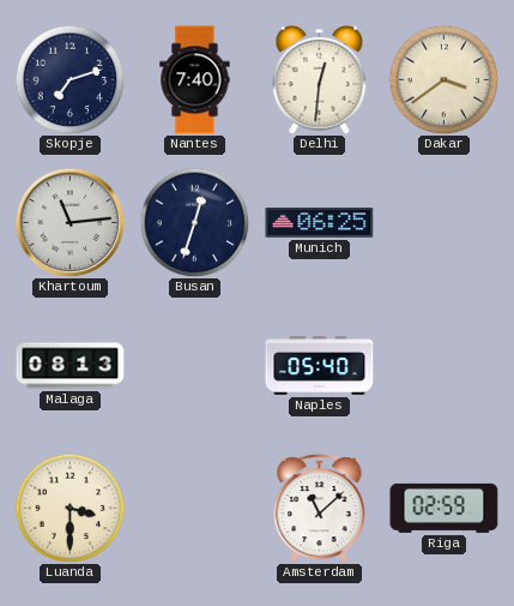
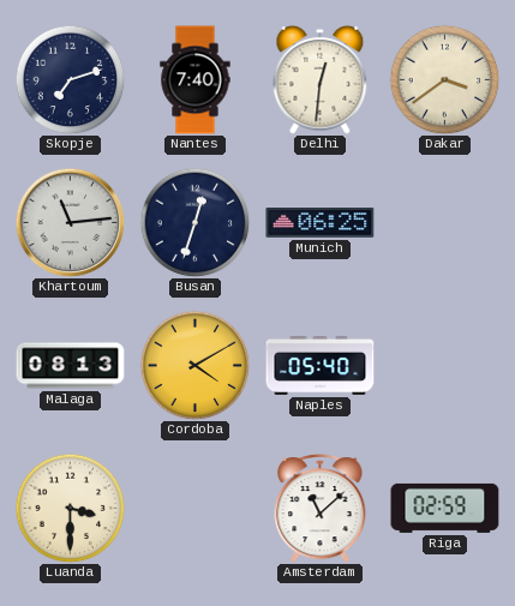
Cordoba: none -> 4:10 (194, 365)
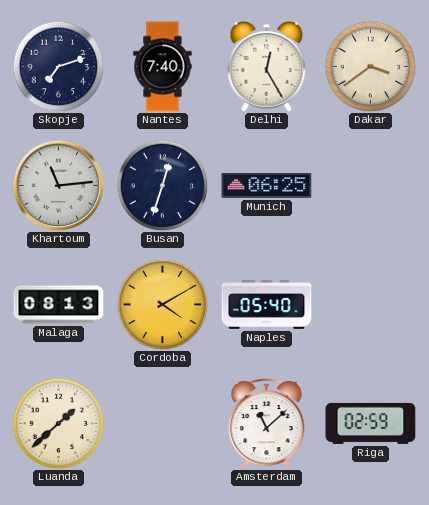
Delhi: 12:31 -> 12:25 (267, 67)
Luanda: 3:30 -> 1:38 (58, 423)
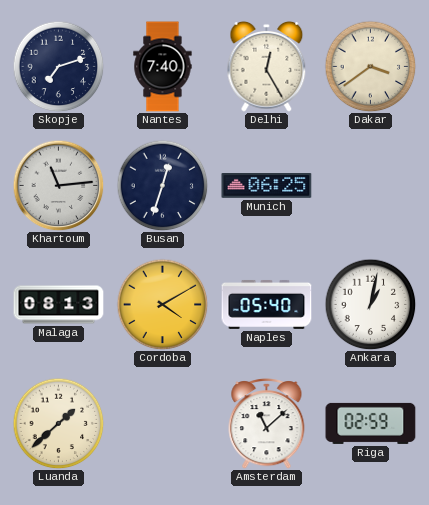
Ankara: none -> 1:02 (370, 304)
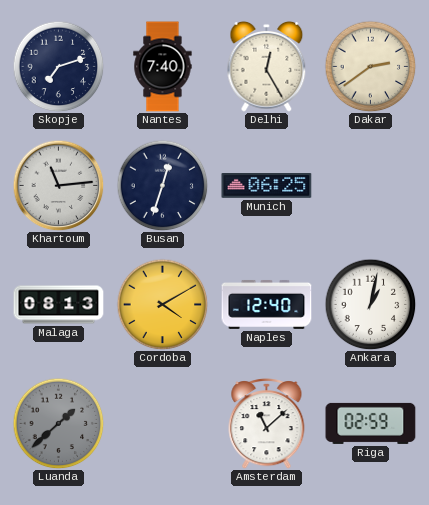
Dakar: 3:39 -> 2:39 (370, 66)
Naples: 05:40 -> 12:40 (267, 304)
Luanda dial: cream -> grey (58, 423)
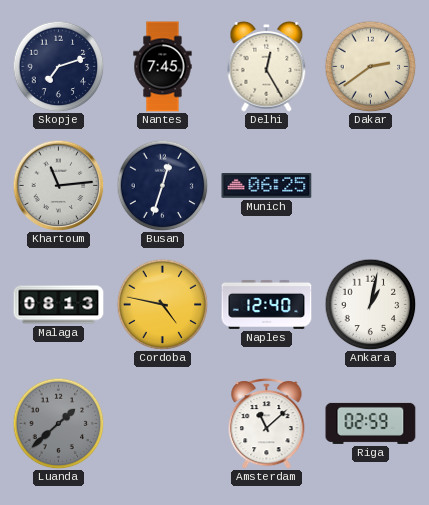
Nantes: 7:40 -> 7:45 (163, 67)
Cordoba: 4:10 -> 4:47 (162, 304)
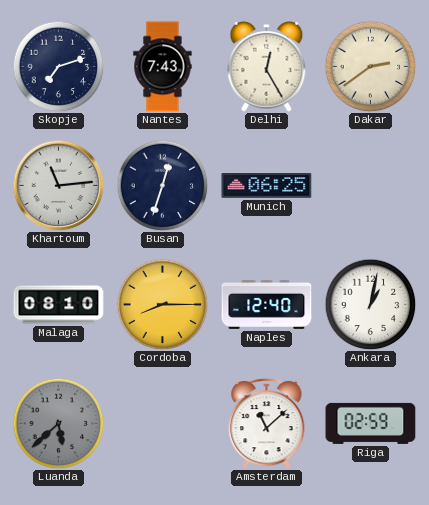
Nantes: 7:45 -> 7:43 (163, 67)
Malaga: 08:13 -> 08:10 (59, 305)
Cordoba: 4:47 -> 8:15 (162, 304)
Luanda: 1:38 -> 5:38 (58, 423)
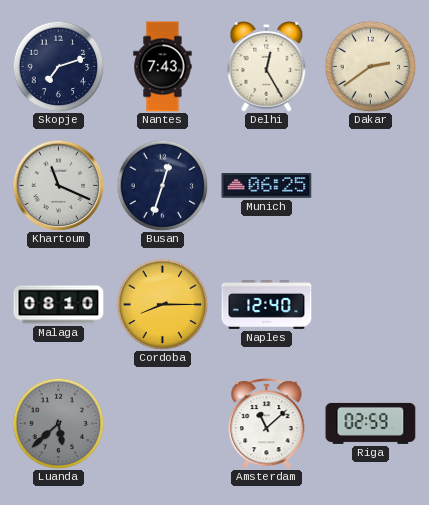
Khartoum: 11:14 -> 11:19 (58, 185)
Ankara: 1:02 -> none (370, 304)
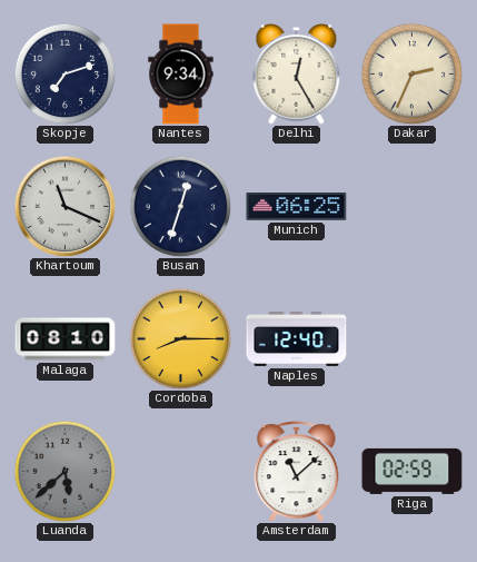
Nantes: 7:43 -> 9:34 (181, 75)
Dakar: 2:39 -> 2:34 (411, 73)
